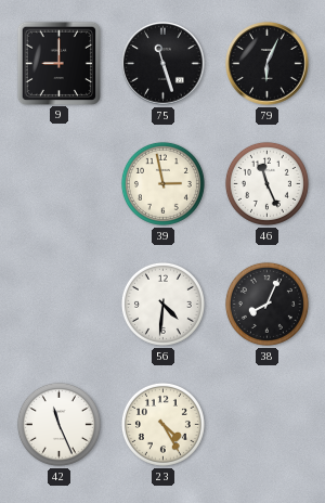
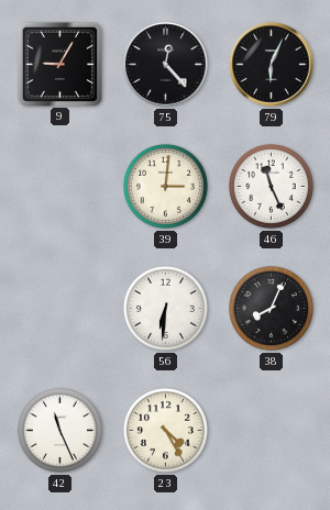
9: 9:00 -> 9:05 (59, 64)
75: 11:27 -> 12:23 (166, 65)
39: 2:58 -> 3:01 (165, 186)
56: 4:31 -> 6:31 (165, 308)
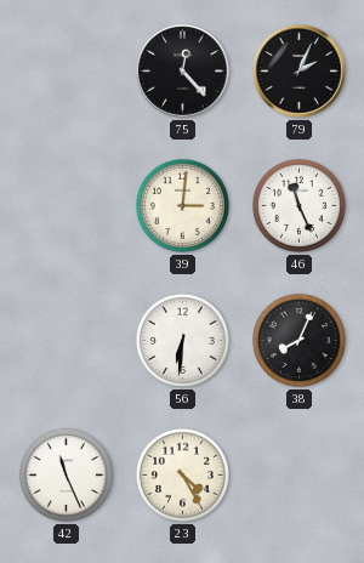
9: 9:05 -> none (59, 64)
79: 6:04 -> 2:04 (300, 72)
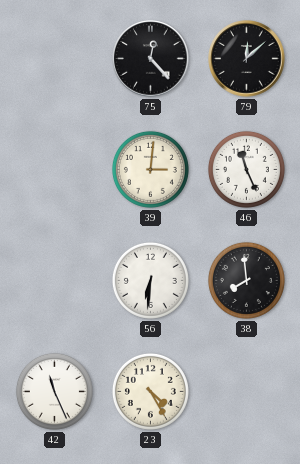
79: 2:04 -> 12:08 (247, 59)
38: 8:04 -> 7:59 (246, 280)
